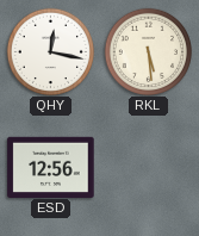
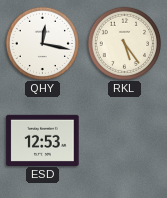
RKL: 5:29 -> 5:24 (124, 43)
ESD: 12:56 -> 12:53 (43, 140)
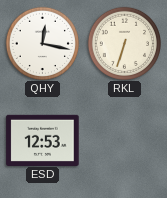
RKL: 5:24 -> 6:33 (124, 43)
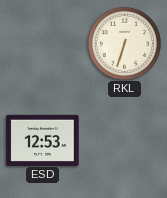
QHY: 12:17 -> none (42, 43)
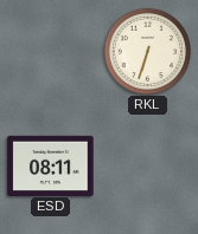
ESD: 12:53 -> 08:11 (51, 165)
